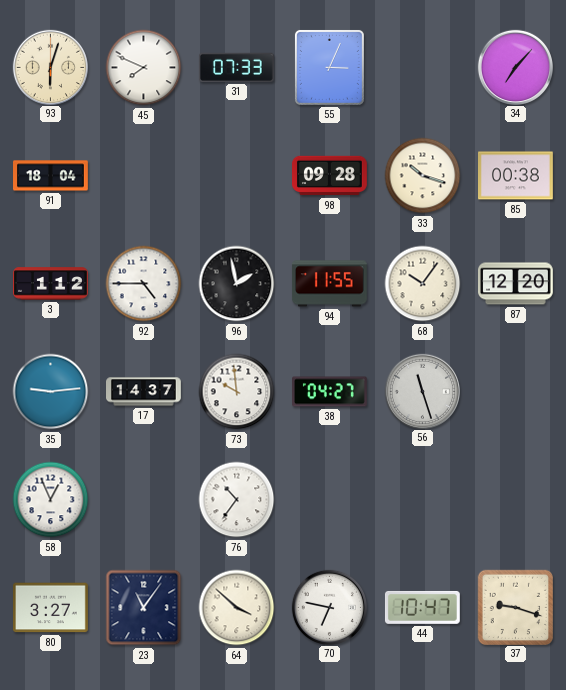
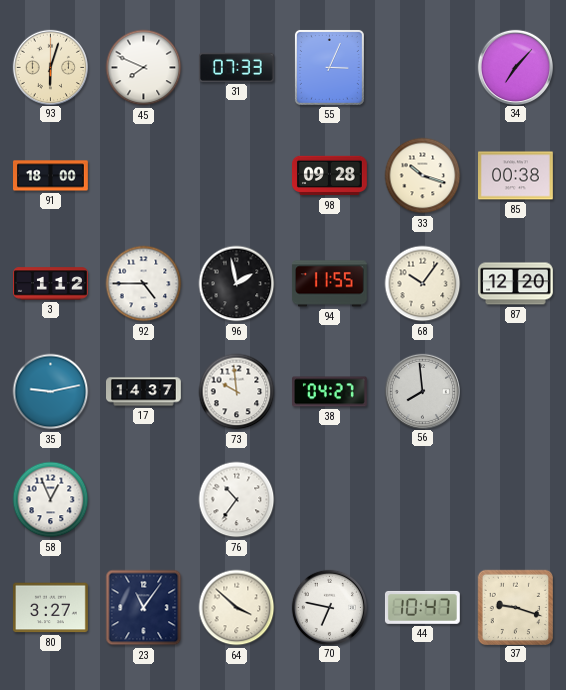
91: 18:04 -> 18:00 (51, 176)
35: 9:14 -> 9:13 (51, 392)
56: 11:27 -> 7:59 (422, 391)
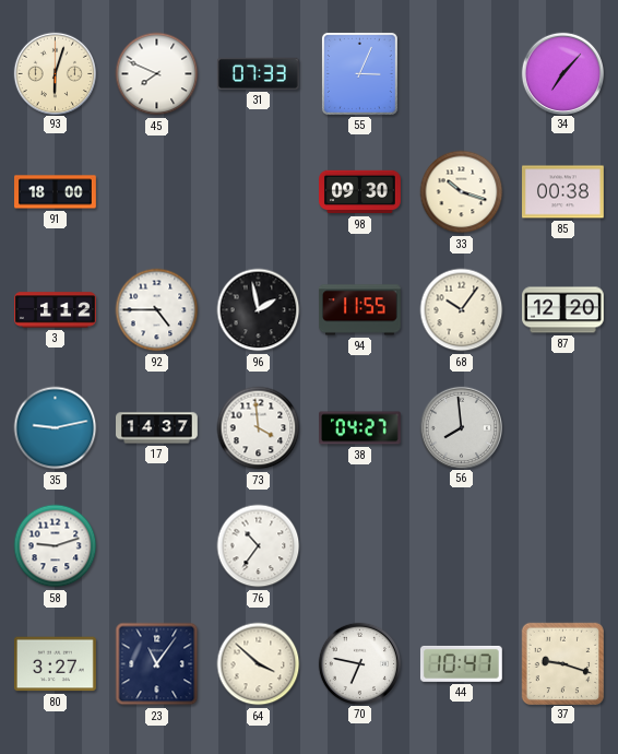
98: 09:28 -> 09:30 (360, 192)
73: 9:59 -> 3:59 (259, 428)
58: 12:56 -> 9:12 (56, 546)
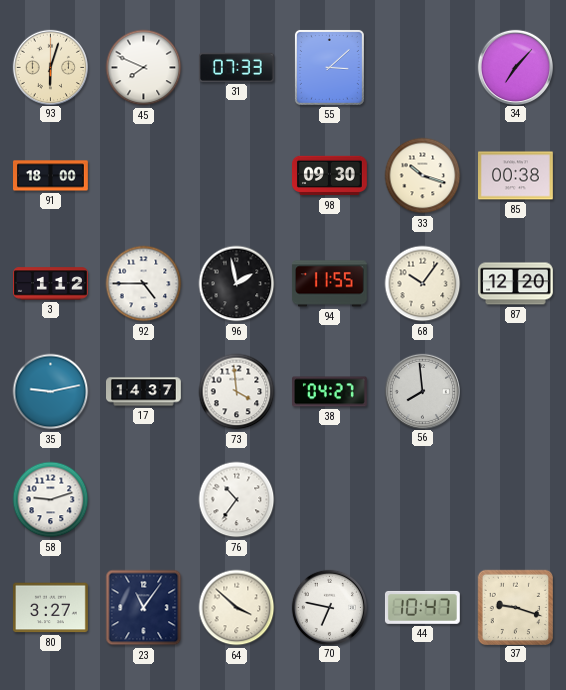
55: 3:04 -> 3:08 (329, 67)
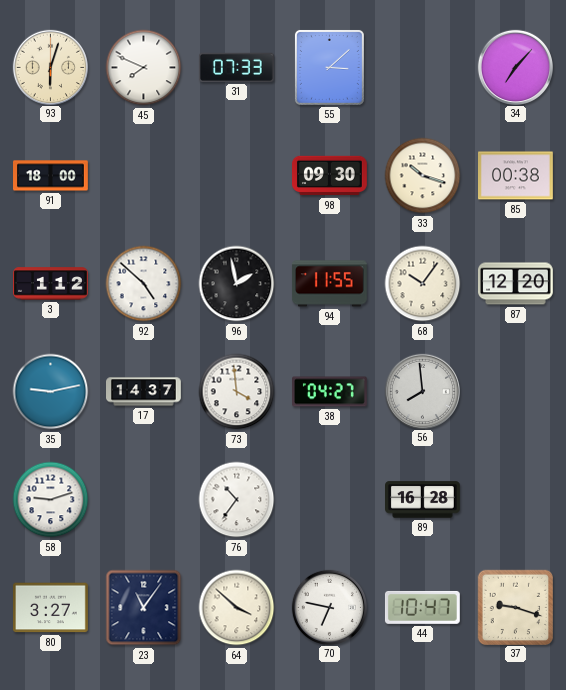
92: 4:45 -> 4:52 (144, 284)
89: none -> 16:28 (423, 500)
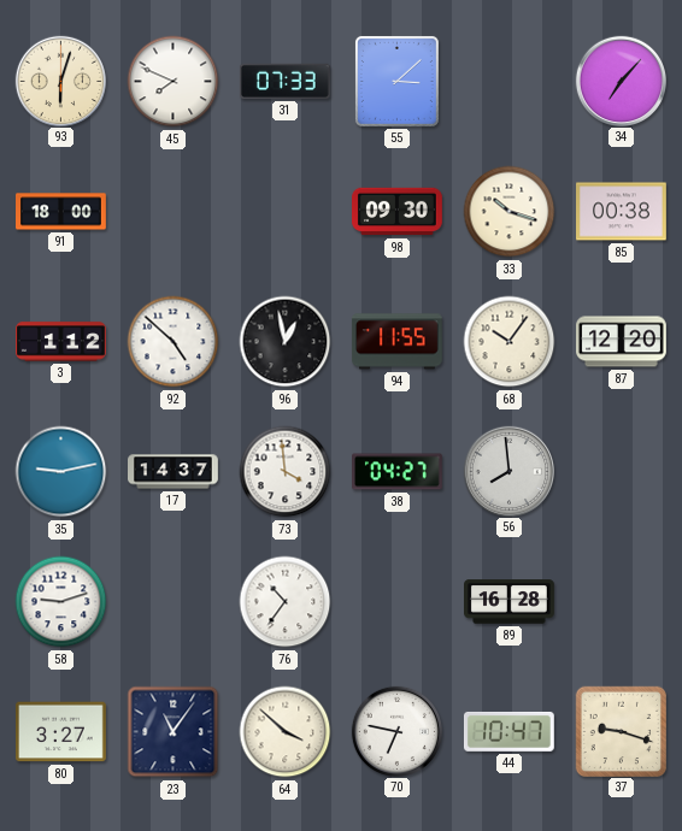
96: 1:58 -> 12:58 (286, 342)
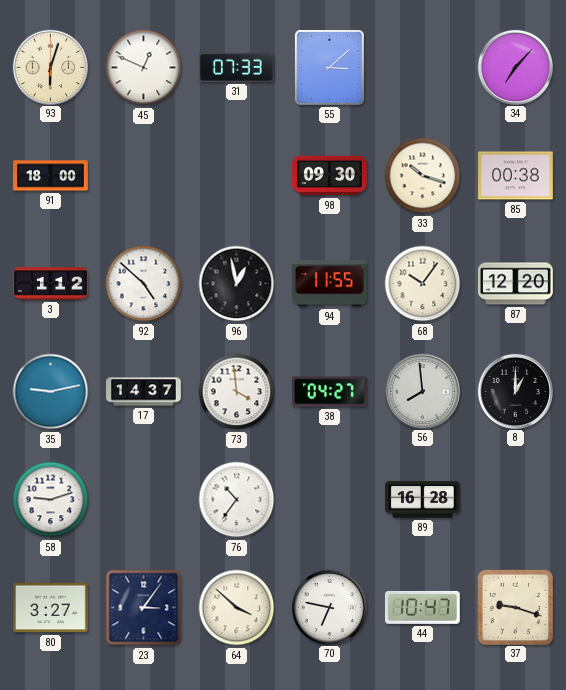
45: 7:49 -> 12:49 (144, 68)
8: none -> 1:00 (515, 391)
23: 11:06 -> 3:06 (144, 608)
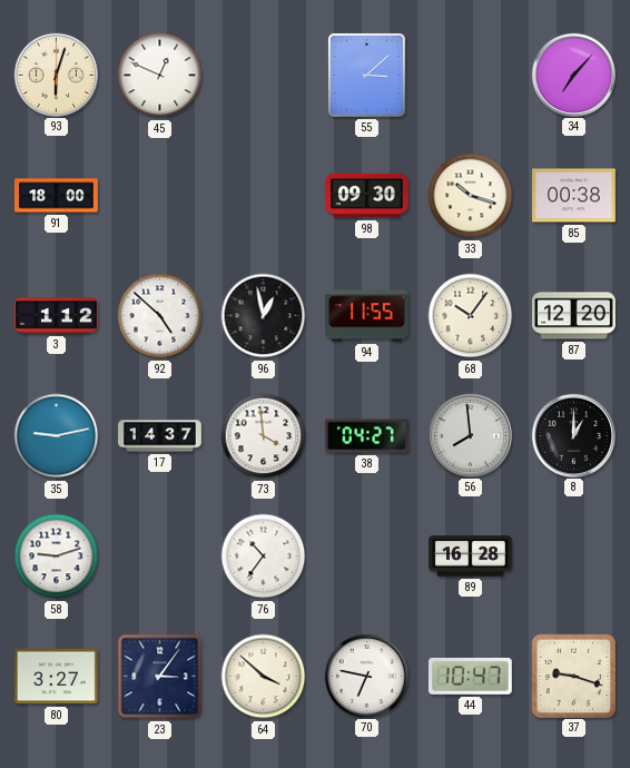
31: 07:33 -> none (236, 67)
